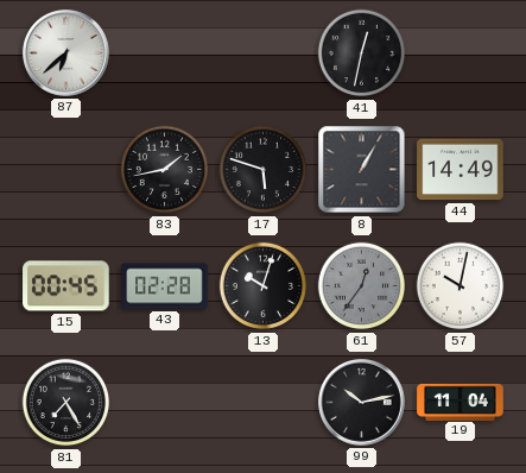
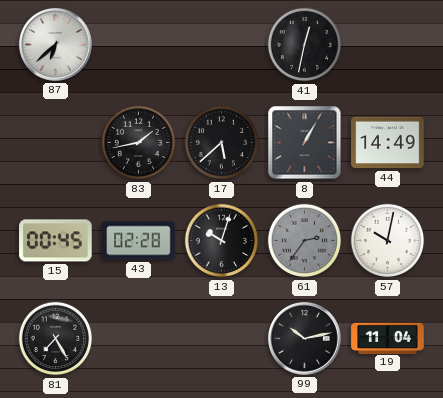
17: 5:48 -> 5:38 (222, 143)
61: 12:36 -> 2:36 (305, 241)
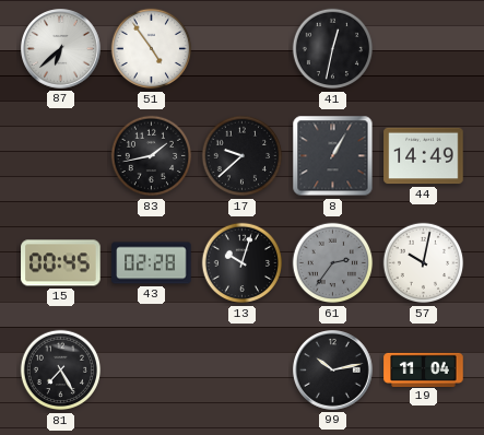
51: none -> 4:54 (152, 49)
17: 5:38 -> 9:38 (243, 156)
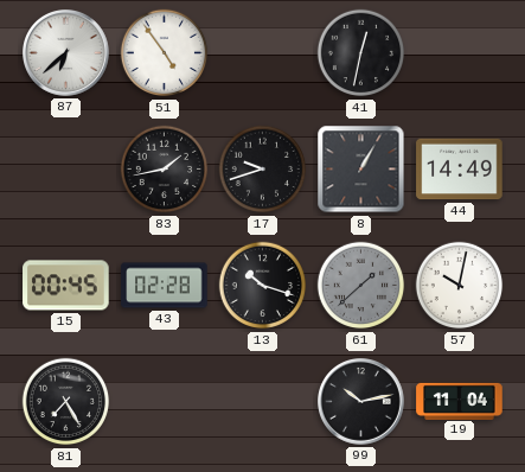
17: 9:38 -> 9:42 (263, 170)
13: 10:03 -> 10:18 (263, 286)
61: 2:36 -> 1:38 (361, 286)
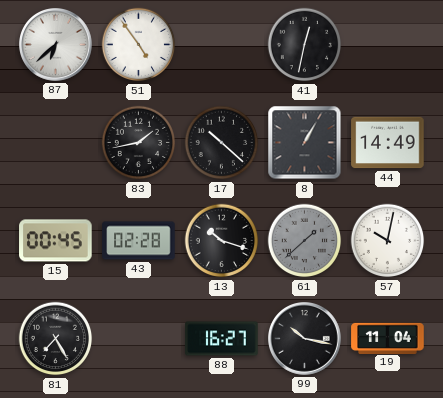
17: 9:42 -> 10:22 (222, 143)
88: none -> 16:27 (222, 339)
99: 10:13 -> 10:17 (305, 339)
